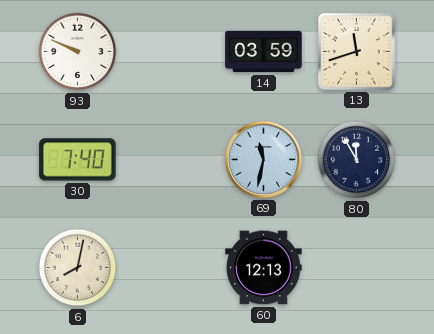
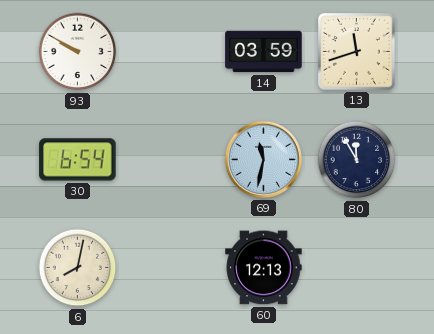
93: 9:49 -> 9:50 (78, 52)
30: 7:40 -> 6:54 (78, 160)
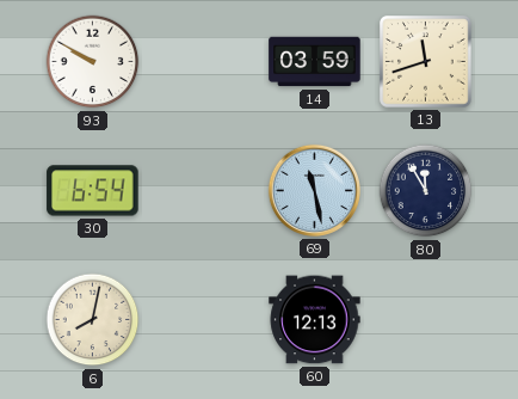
69: 11:32 -> 11:28 (314, 190)
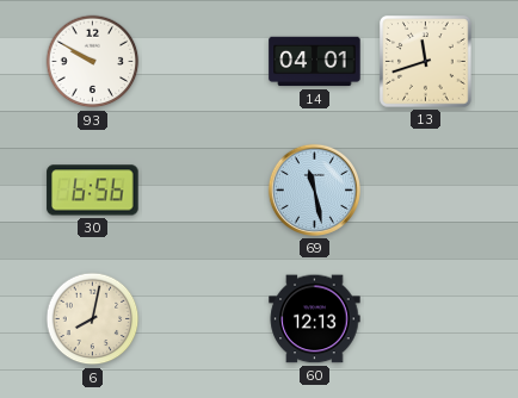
14: 03:59 -> 04:01 (315, 62)
30: 6:54 -> 6:56 (93, 191)
80: 11:55 -> none (426, 191)
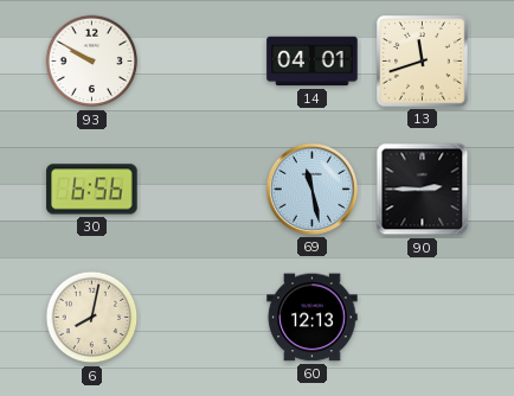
90: none -> 2:45 (423, 190)
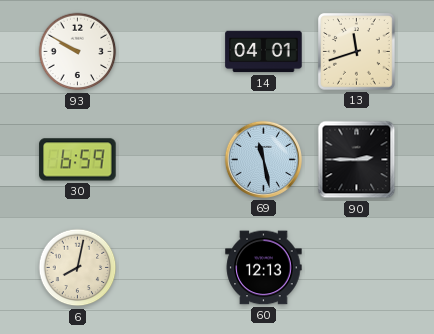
30: 6:56 -> 6:59 (78, 160)
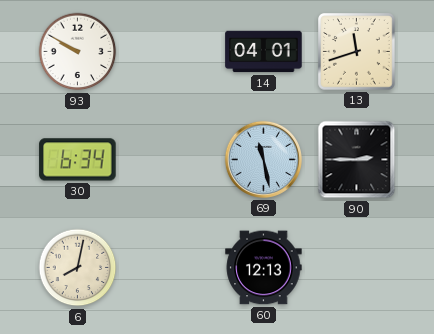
30: 6:59 -> 6:34 (78, 160)
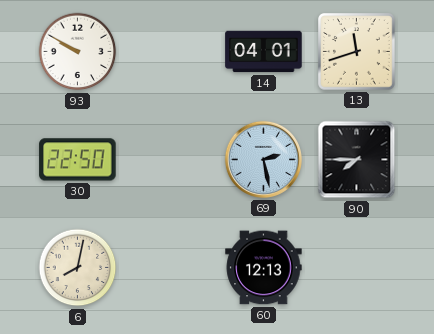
30: 6:34 -> 22:50 (78, 160)
69: 11:28 -> 2:28 (263, 159)
90: 2:45 -> 7:45 (357, 160)
